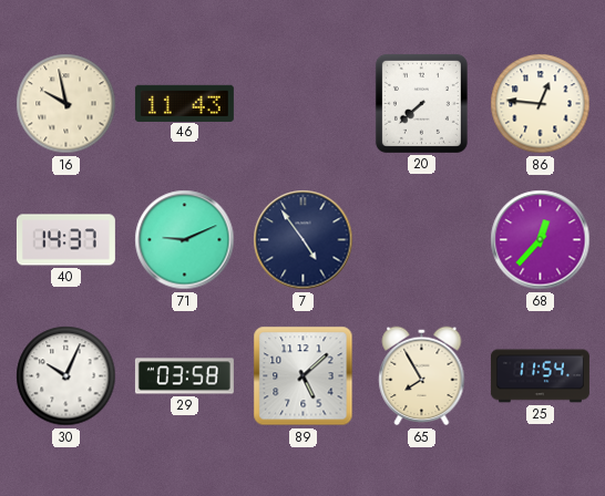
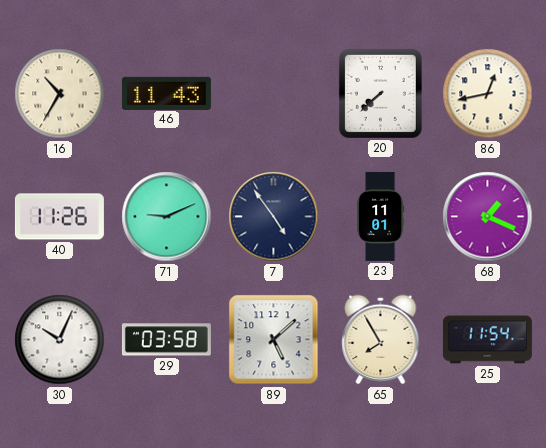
16: 9:58 -> 10:35 (60, 94)
86: 12:46 -> 12:43 (488, 94)
40: 14:37 -> 11:26 (59, 217)
23: none -> 11:01 (380, 216)
68: 12:37 -> 1:19 (488, 217)
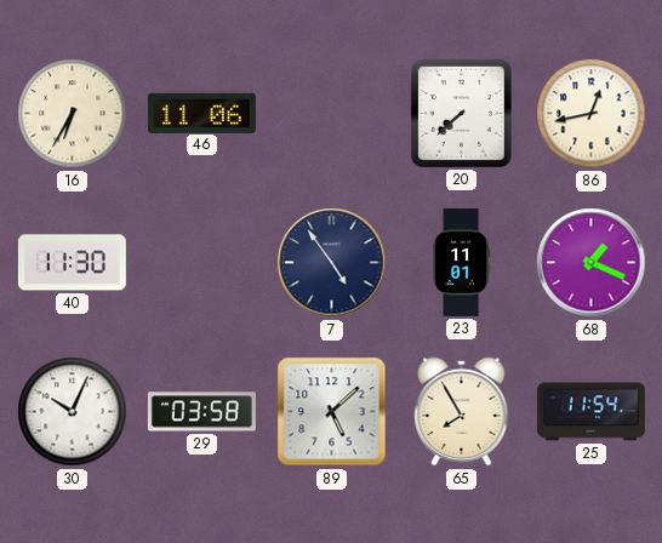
16: 10:35 -> 6:35 (73, 114)
46: 11:43 -> 11:06 (201, 113)
40: 11:26 -> 11:30 (72, 263)
71: 9:11 -> none (167, 217)
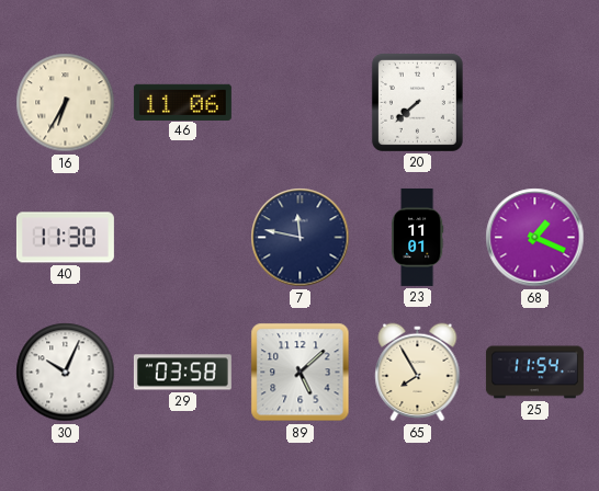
86: 12:43 -> none (592, 114)
7: 4:54 -> 11:47 (301, 238)
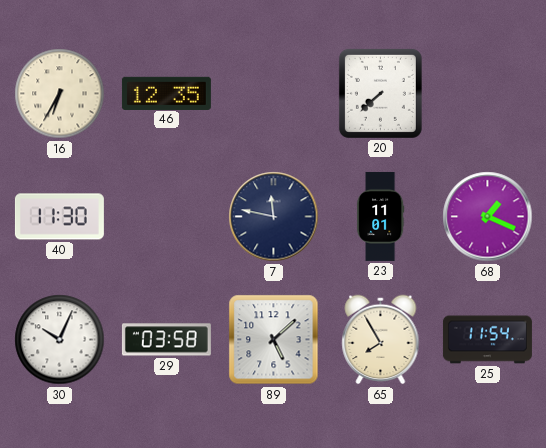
46: 11:06 -> 12:35 (166, 93)
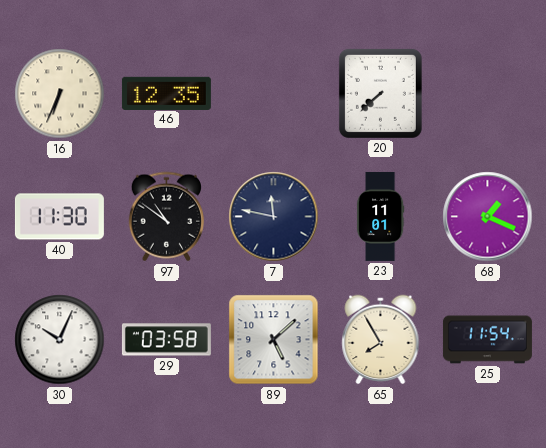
16: 6:35 -> 6:34 (60, 94)
97: none -> 10:51 (166, 217)
